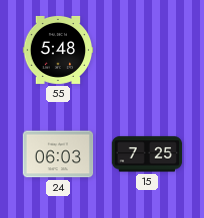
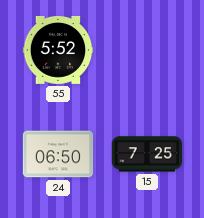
55: 5:48 -> 5:52 (58, 50)
24: 06:03 -> 06:50 (58, 154)
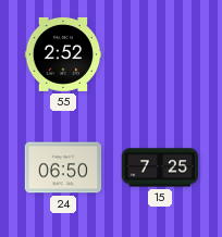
55: 5:52 -> 2:52 (63, 54)
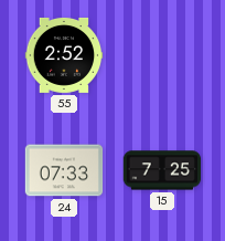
24: 06:50 -> 07:33 (64, 170)
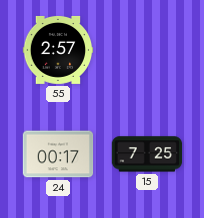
55: 2:52 -> 2:57 (58, 50)
24: 07:33 -> 00:17 (58, 154)
